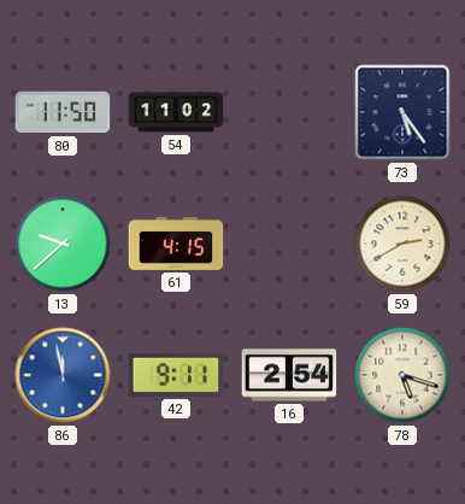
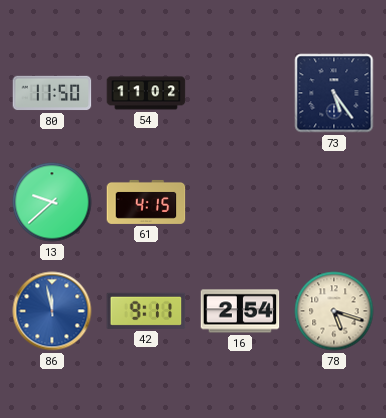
59: 2:40 -> none (402, 244)
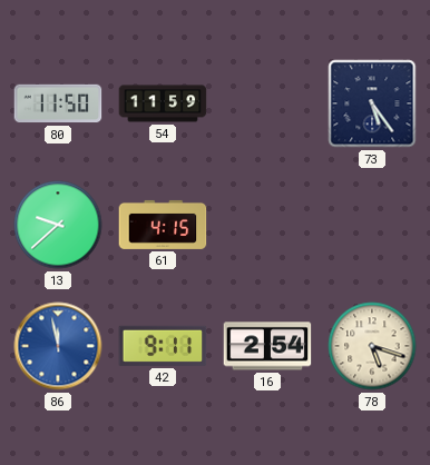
54: 11:02 -> 11:59 (163, 103)
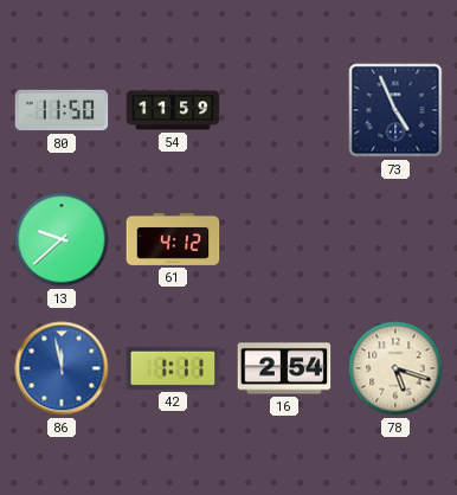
73: 5:24 -> 4:56 (395, 110)
61: 4:15 -> 4:12 (173, 239)
42: 9:11 -> 1:11 (173, 368)
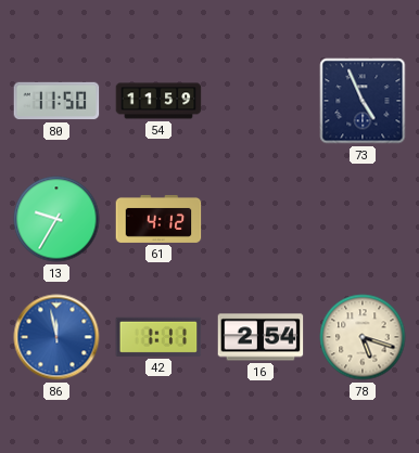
13: 9:38 -> 9:35 (56, 219)
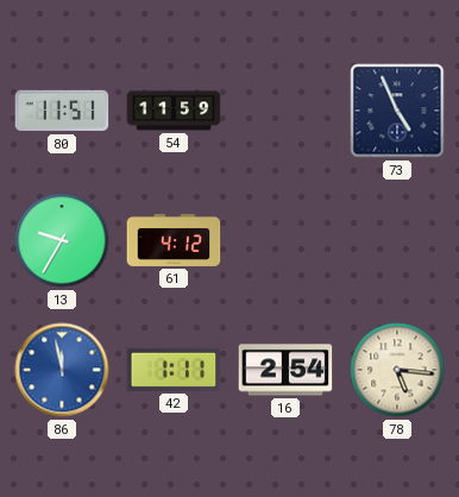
80: 11:50 -> 11:51 (62, 111)
78: 5:18 -> 5:16 (397, 370)
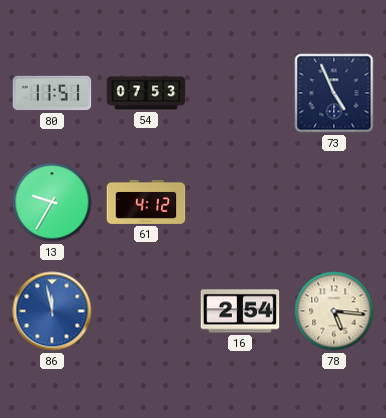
54: 11:59 -> 07:53 (146, 93)
42: 1:11 -> none (174, 370)
